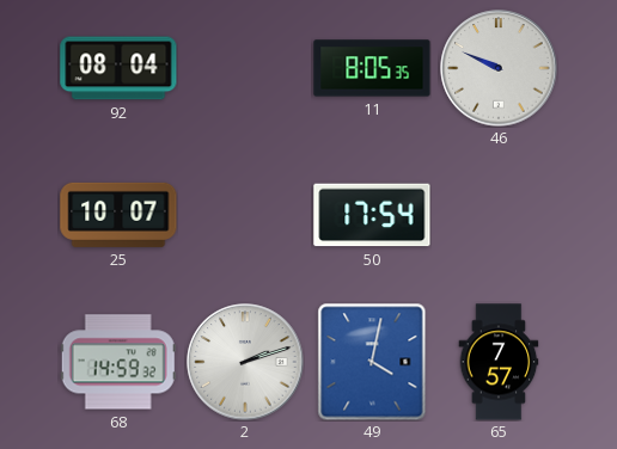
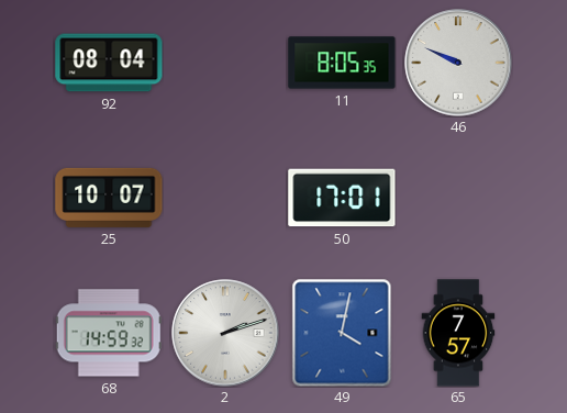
50: 17:54 -> 17:01 (342, 198)
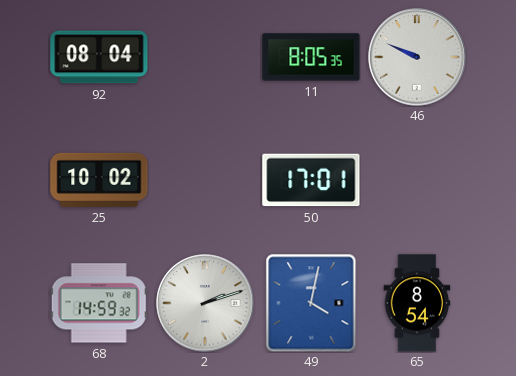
25: 10:07 -> 10:02 (99, 180)
65: 7:57 -> 8:54 (417, 303)
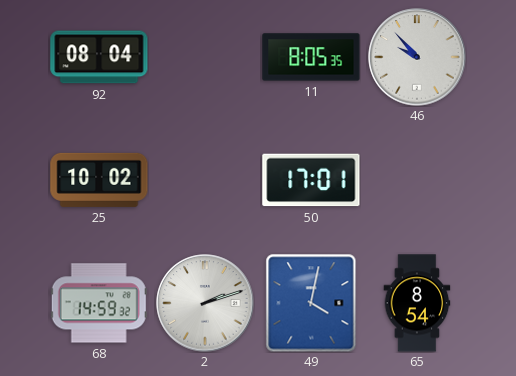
46: 9:49 -> 9:53 (417, 57)
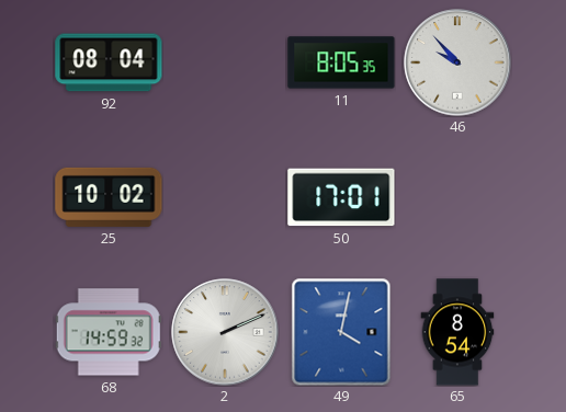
2: 2:12 -> 2:11 (225, 332)
